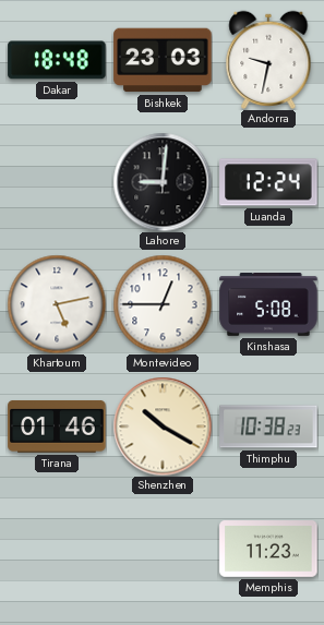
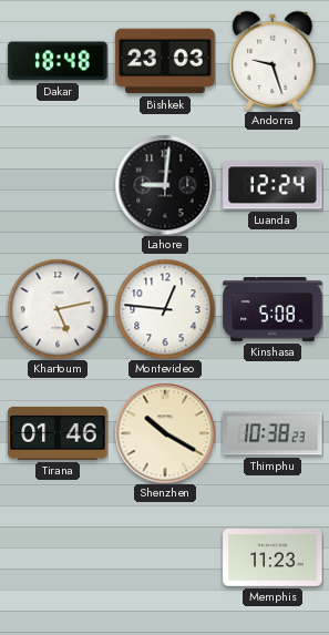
Andorra: 9:32 -> 9:27 (273, 61)
Montevideo: 12:45 -> 12:46 (165, 309)
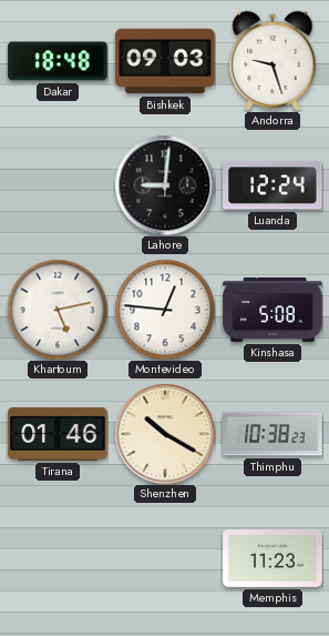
Bishkek: 23:03 -> 09:03 (165, 61)
